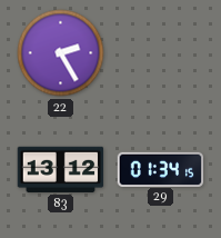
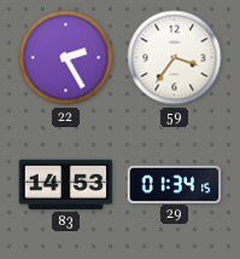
59: none -> 3:36 (175, 58)
83: 13:12 -> 14:53 (66, 184)
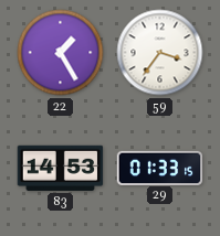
22: 2:25 -> 1:25 (61, 53)
29: 01:34 -> 01:33 (160, 168)
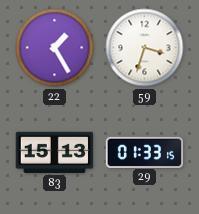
59: 3:36 -> 3:33 (145, 48)
83: 14:53 -> 15:13 (55, 152)
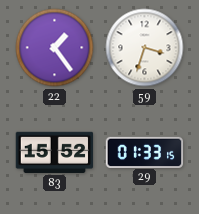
22: 1:25 -> 1:24 (55, 48)
83: 15:13 -> 15:52 (55, 152)
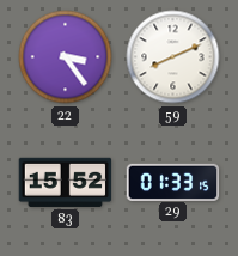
22: 1:24 -> 3:24 (66, 57)
59: 3:33 -> 8:11 (173, 57)
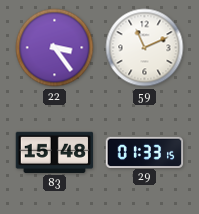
59: 8:11 -> 11:11 (145, 48)
83: 15:52 -> 15:48 (55, 152)
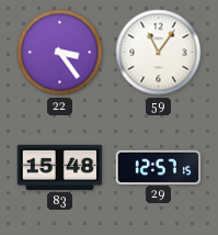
59: 11:11 -> 11:06 (159, 53)
29: 01:33 -> 12:57 (159, 167)
